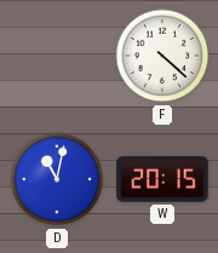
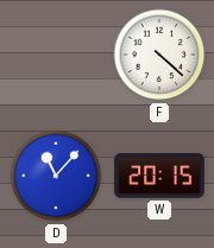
D: 11:02 -> 11:07 (56, 176)
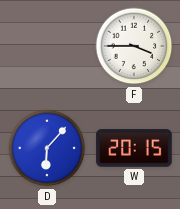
F: 4:22 -> 3:45 (134, 46)
D: 11:07 -> 6:07 (47, 148)
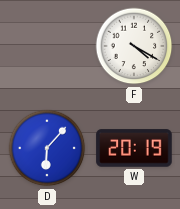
F: 3:45 -> 4:20 (134, 46)
W: 20:15 -> 20:19 (134, 148)
